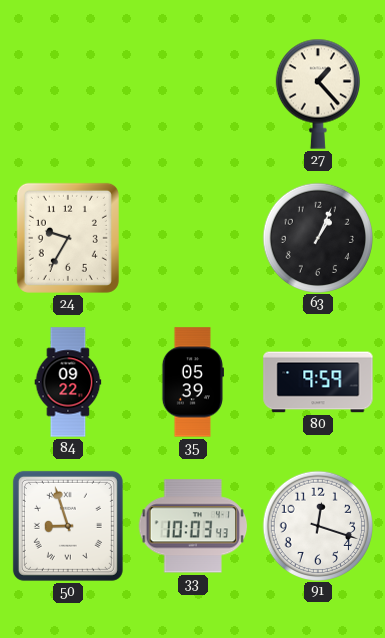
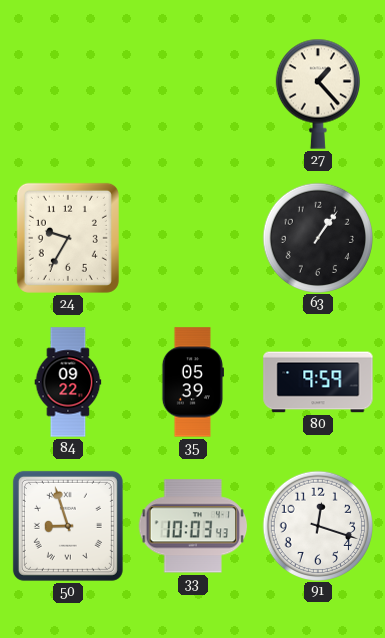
63: 1:04 -> 1:06 (317, 237)
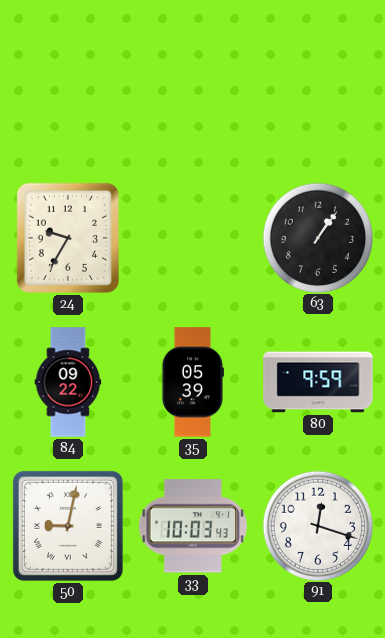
27: 1:23 -> none (318, 94)
50: 8:57 -> 9:02 (68, 526)
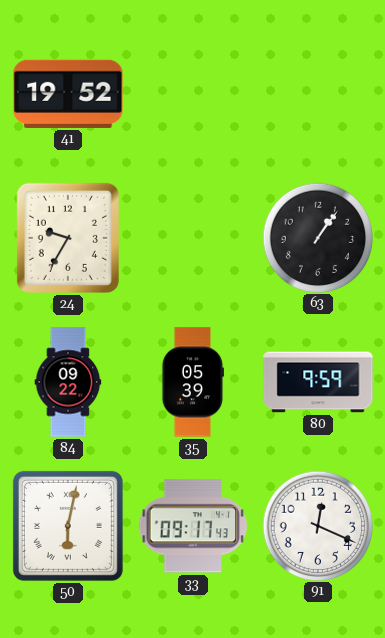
41: none -> 19:52 (68, 94)
50: 9:02 -> 6:02 (68, 526)
33: 10:03 -> 09:17 (193, 526)
91: 12:18 -> 12:19 (317, 525)
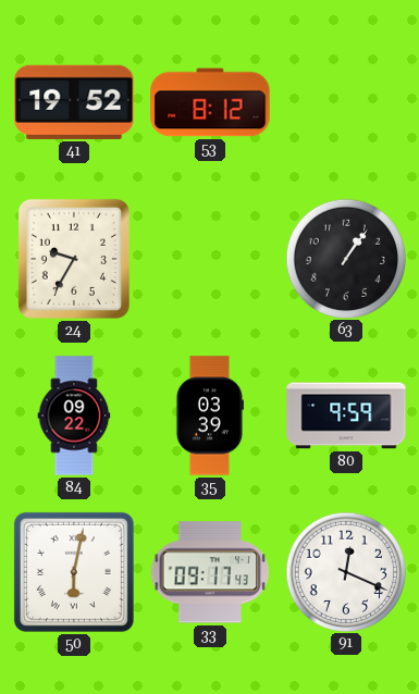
53: none -> 8:12 (210, 102)
35: 05:39 -> 03:39 (209, 416)
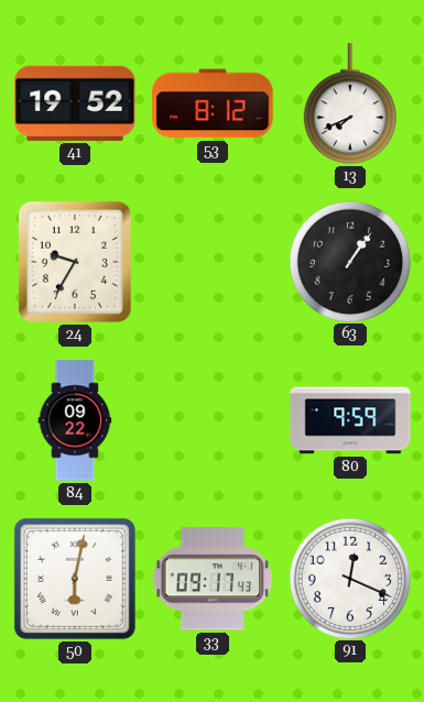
13: none -> 7:41 (350, 105)
35: 03:39 -> none (209, 416)
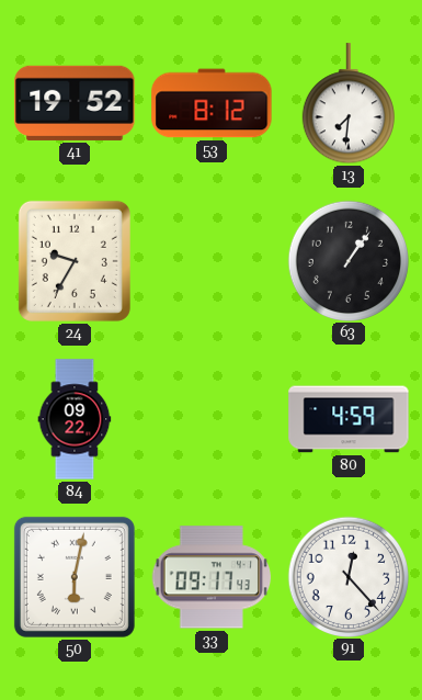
13: 7:41 -> 7:31 (349, 104)
80: 9:59 -> 4:59 (349, 419)
91: 12:19 -> 12:23 (347, 576)
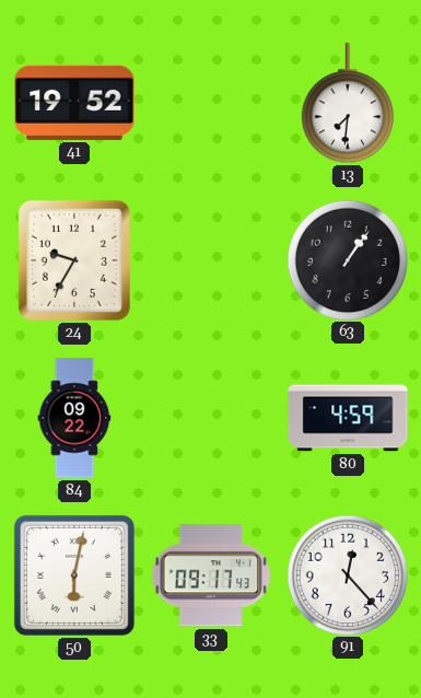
53: 8:12 -> none (212, 103)
